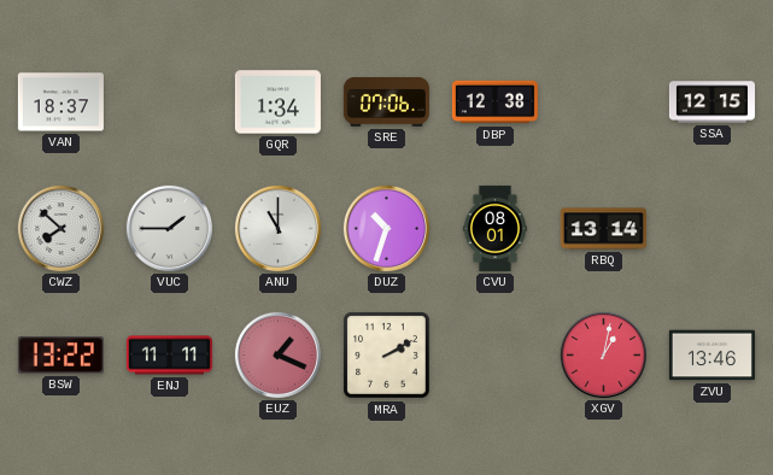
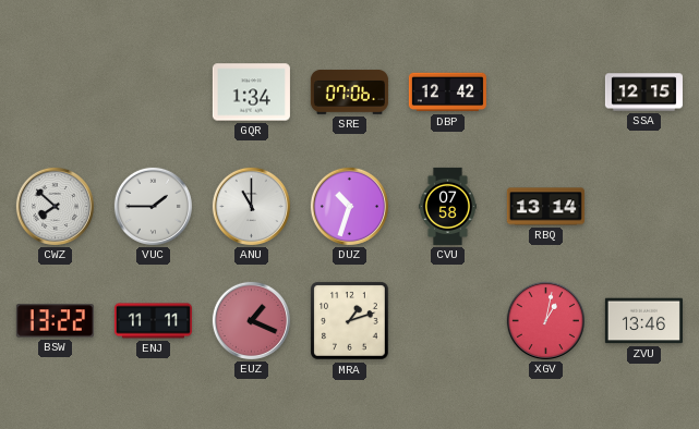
VAN: 18:37 -> none (60, 102)
DBP: 12:38 -> 12:42 (447, 93)
CVU: 08:01 -> 07:58 (447, 206)
MRA: 2:10 -> 1:12 (350, 321)
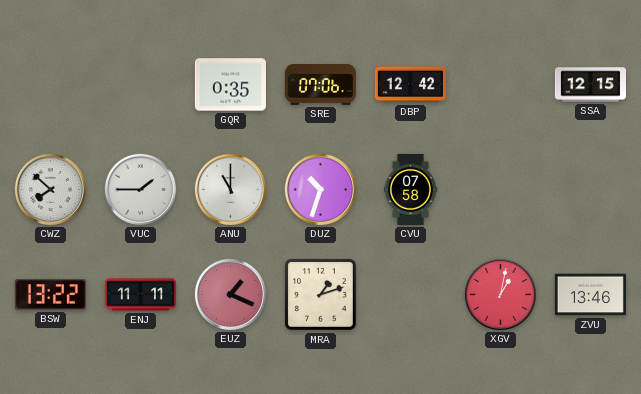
GQR: 1:34 -> 0:35 (230, 85)
RBQ: 13:14 -> none (545, 207)
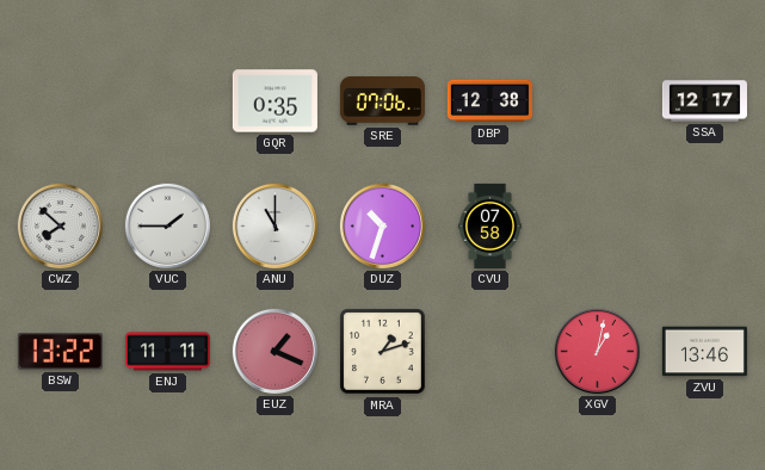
DBP: 12:42 -> 12:38 (489, 101)
SSA: 12:15 -> 12:17 (704, 101)
